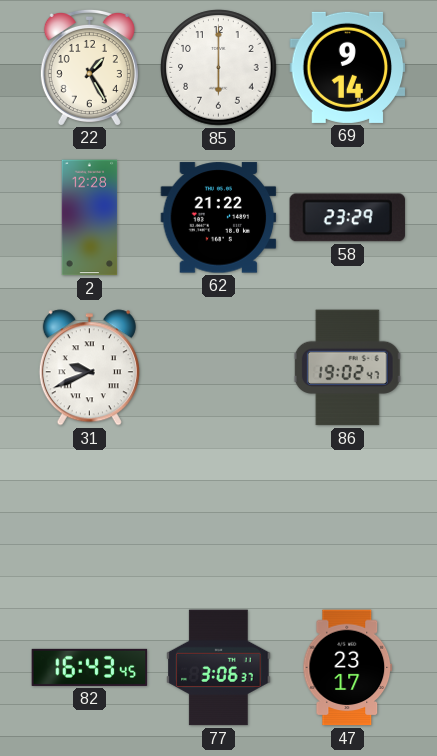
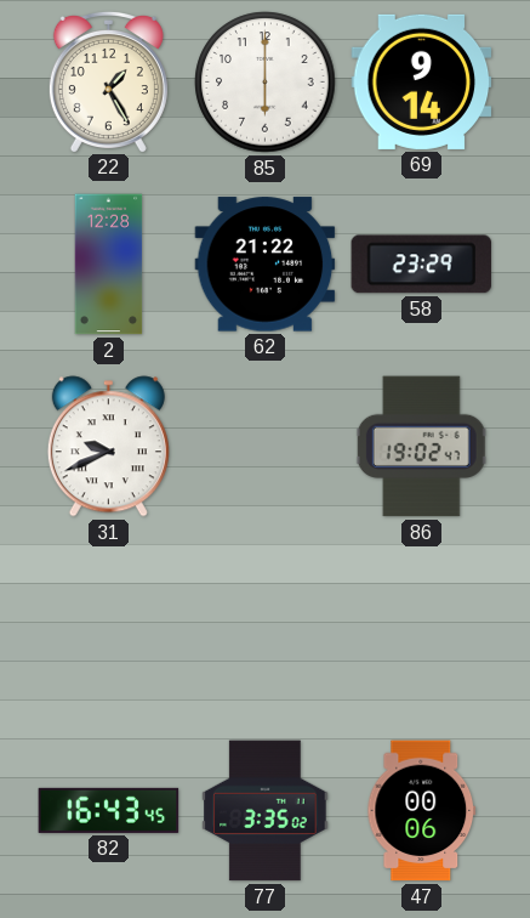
77: 3:06 -> 3:35 (266, 811)
47: 23:17 -> 00:06 (422, 811)
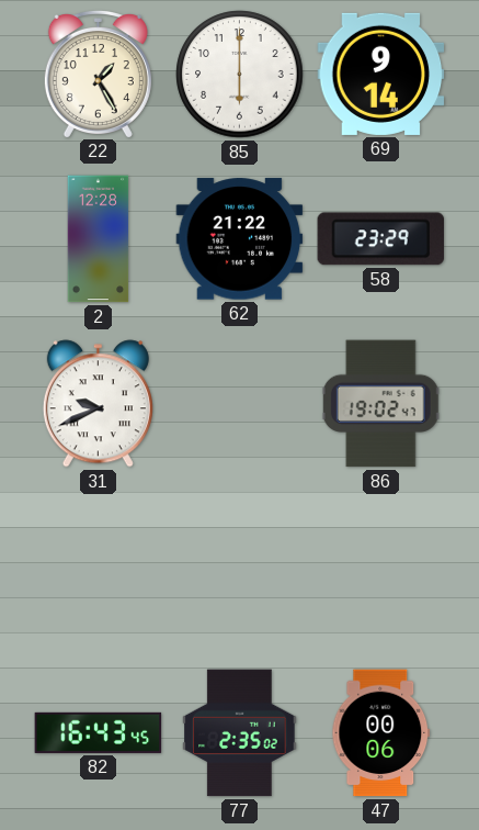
77: 3:35 -> 2:35 (240, 733)
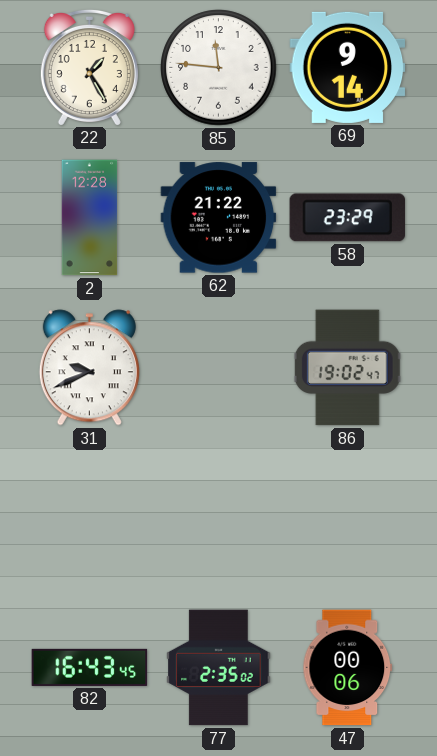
85: 6:00 -> 11:46 (219, 68)
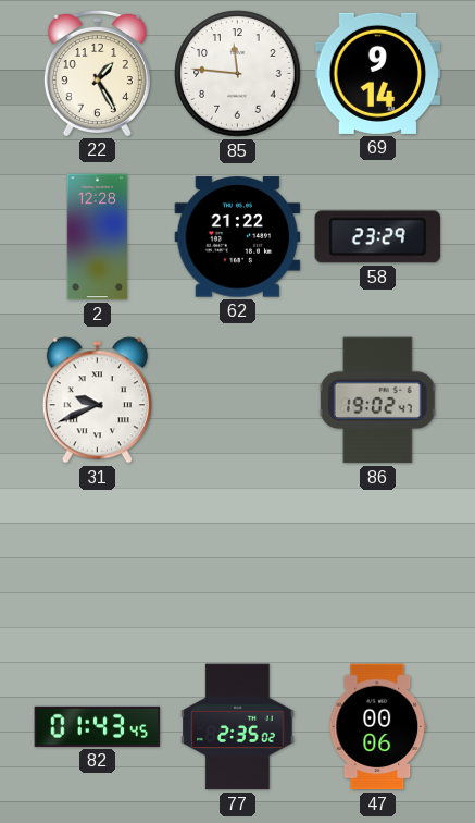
82: 16:43 -> 01:43 (98, 726)
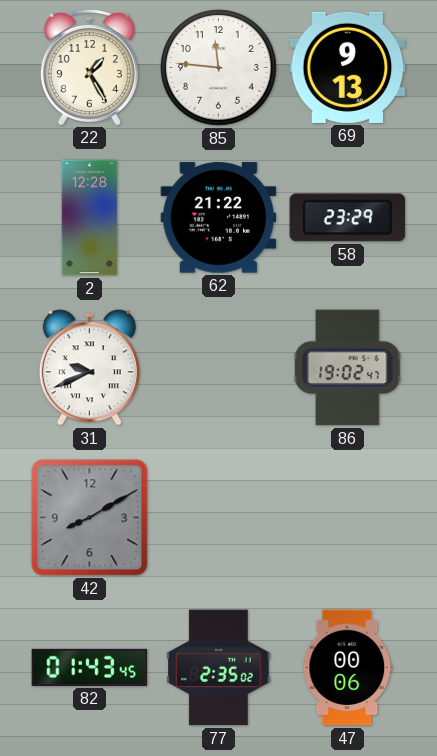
69: 9:14 -> 9:13 (348, 67)
42: none -> 8:10 (90, 518)
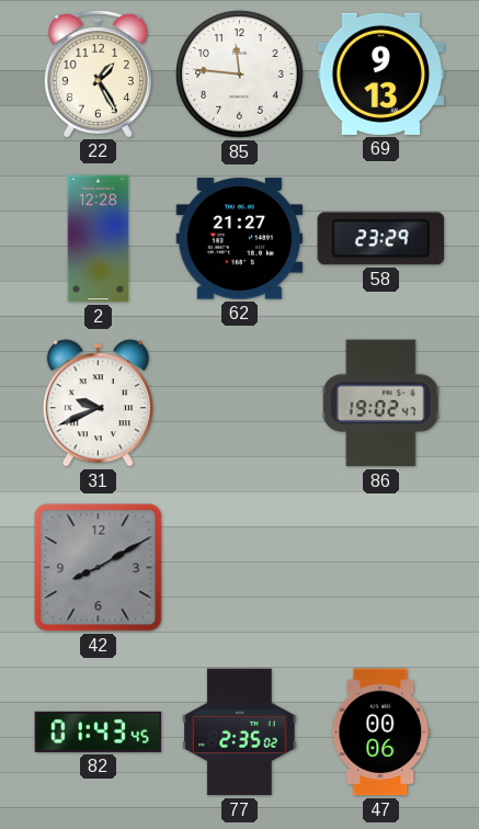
62: 21:22 -> 21:27 (240, 239)
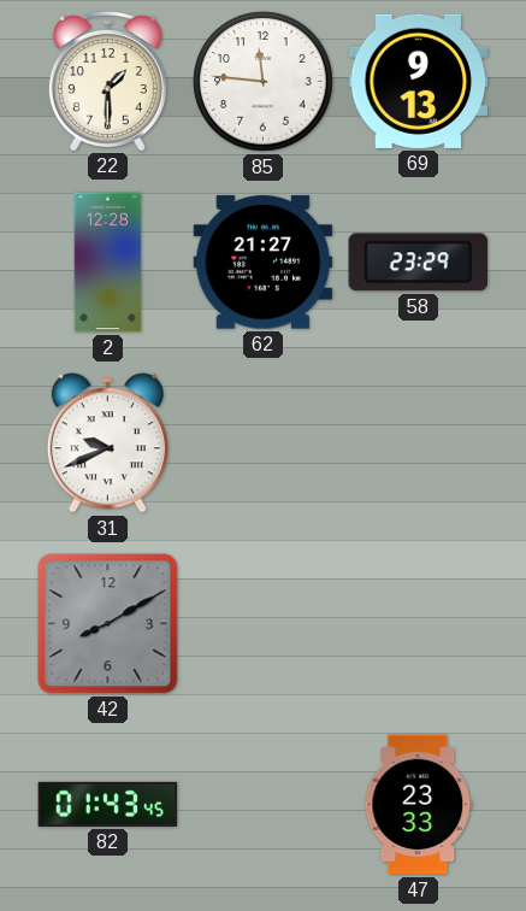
22: 1:25 -> 1:30 (107, 81)
86: 19:02 -> none (380, 404)
77: 2:35 -> none (240, 733)
47: 00:06 -> 23:33 (419, 805)
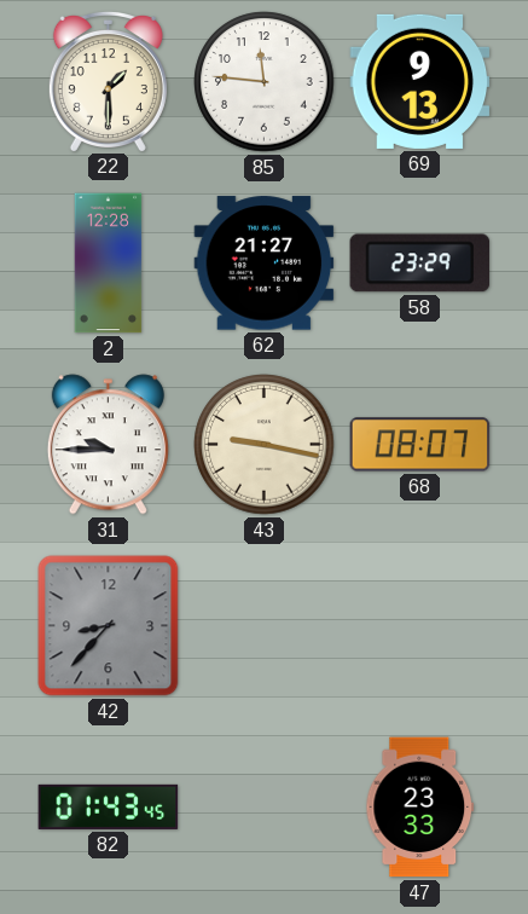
31: 9:41 -> 9:45 (108, 445)
43: none -> 9:17 (265, 445)
68: none -> 08:07 (420, 445)
42: 8:10 -> 8:37 (109, 626)
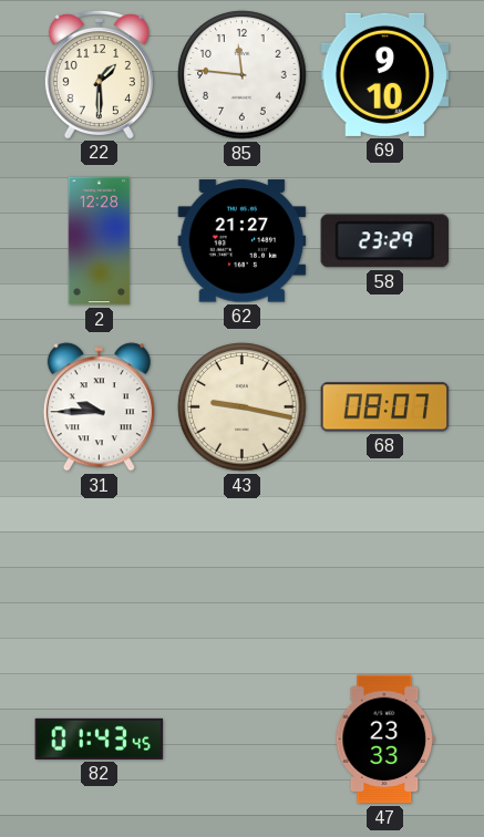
69: 9:13 -> 9:10 (385, 74)
42: 8:37 -> none (109, 626)
